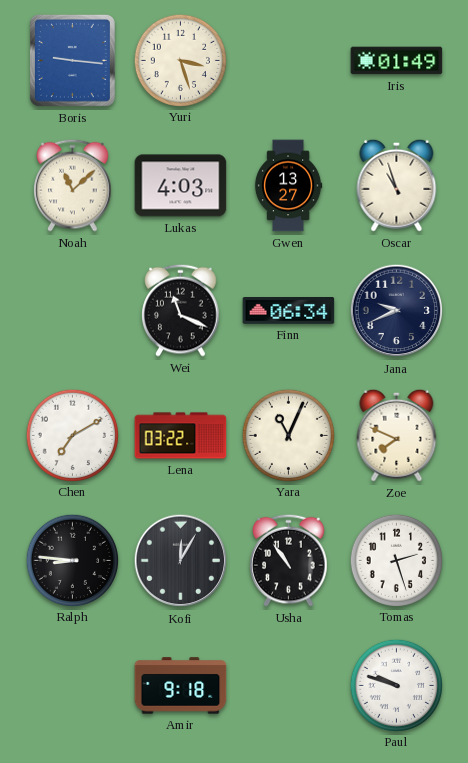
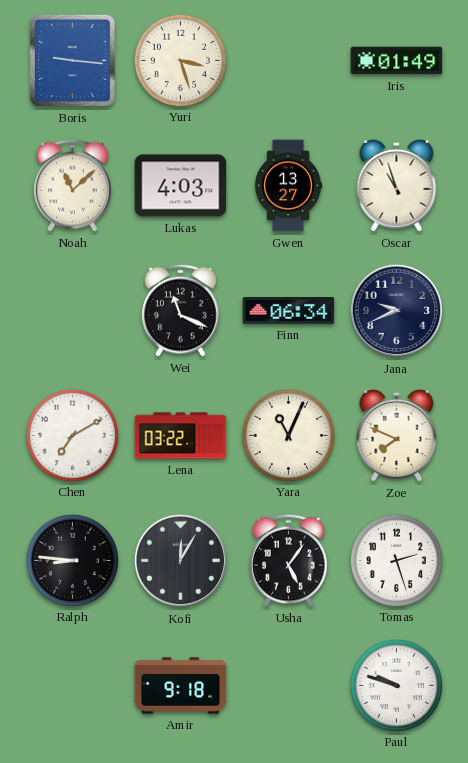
Usha: 10:54 -> 5:06 (289, 560)
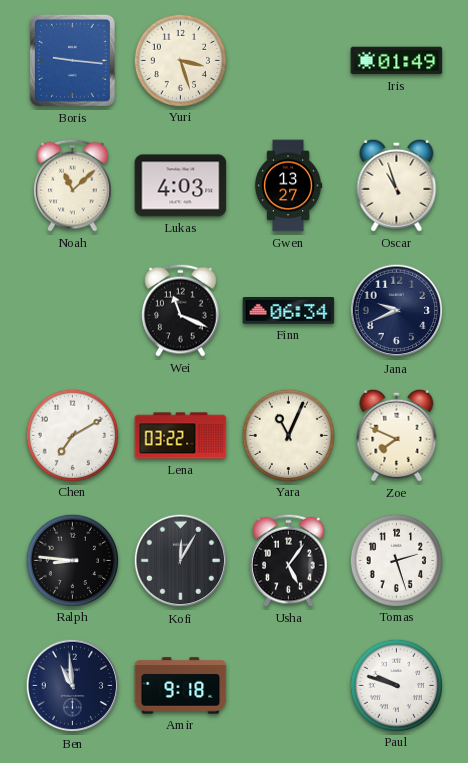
Ben: none -> 10:59 (73, 686)
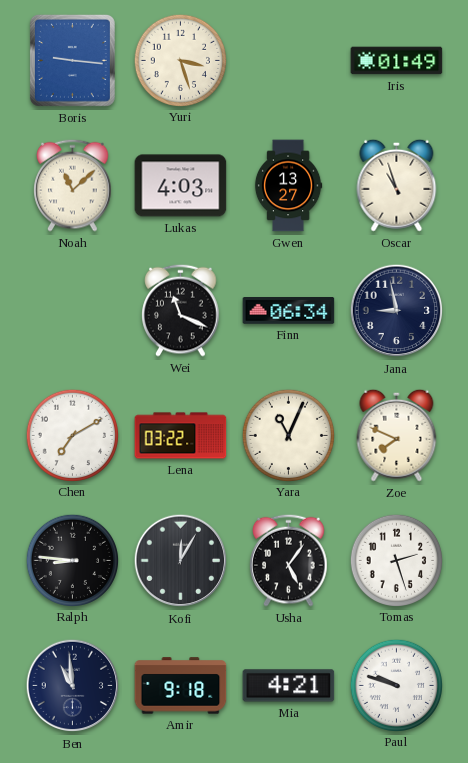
Jana: 9:41 -> 8:58 (397, 311)
Mia: none -> 4:21 (289, 686)
